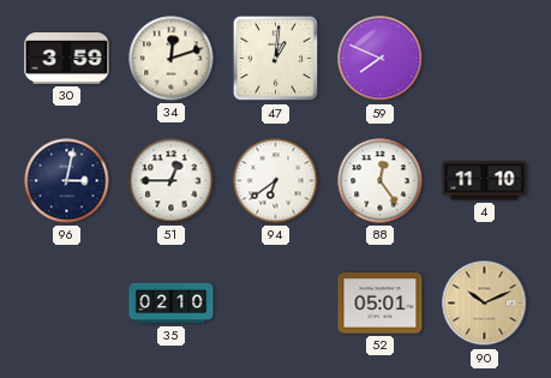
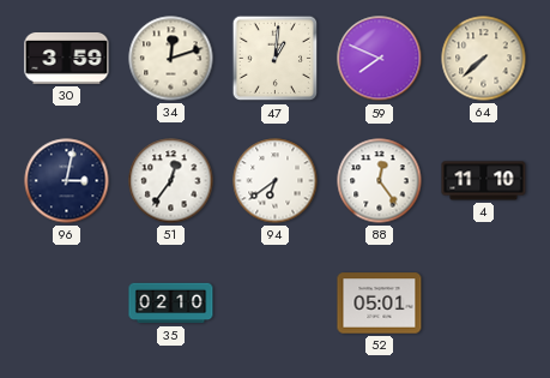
64: none -> 7:38 (484, 59)
51: 12:45 -> 12:36 (171, 181)
90: 10:11 -> none (485, 304)
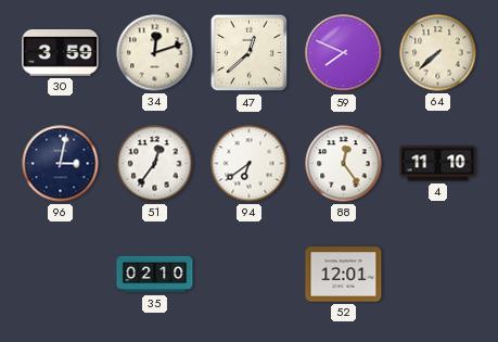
47: 1:01 -> 12:38 (250, 53)
52: 05:01 -> 12:01 (344, 275)
